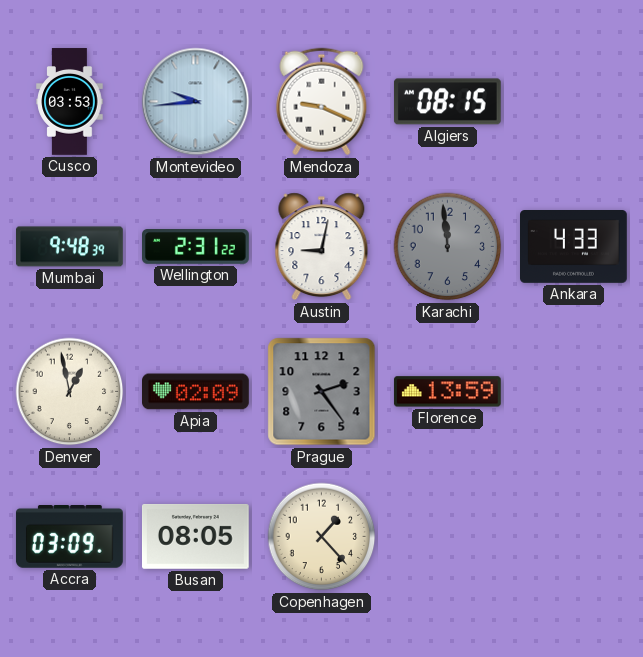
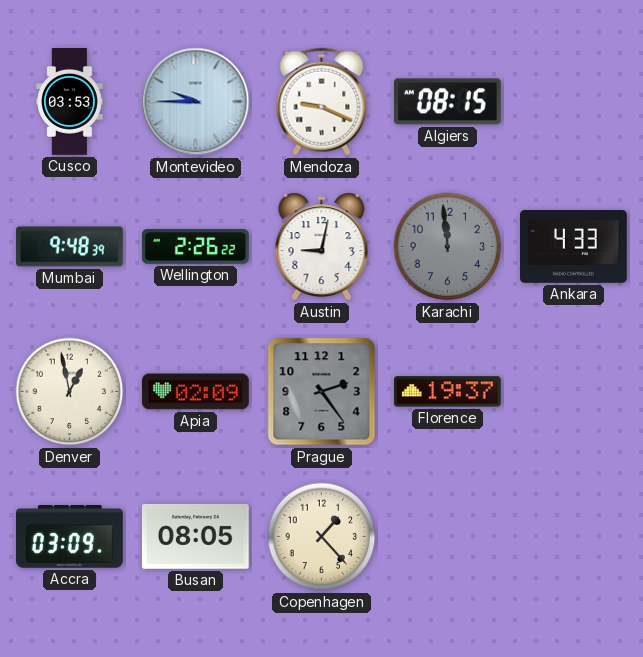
Montevideo: 9:44 -> 9:45 (196, 102)
Wellington: 2:31 -> 2:26 (196, 247)
Florence: 13:59 -> 19:37 (447, 392)
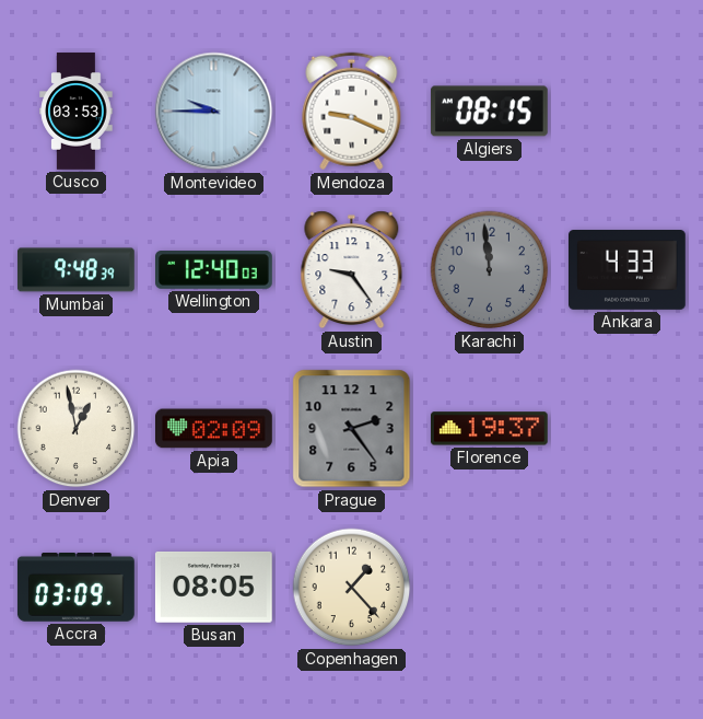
Wellington: 2:26 -> 12:40 (214, 270)
Austin: 9:02 -> 9:24 (352, 270)
